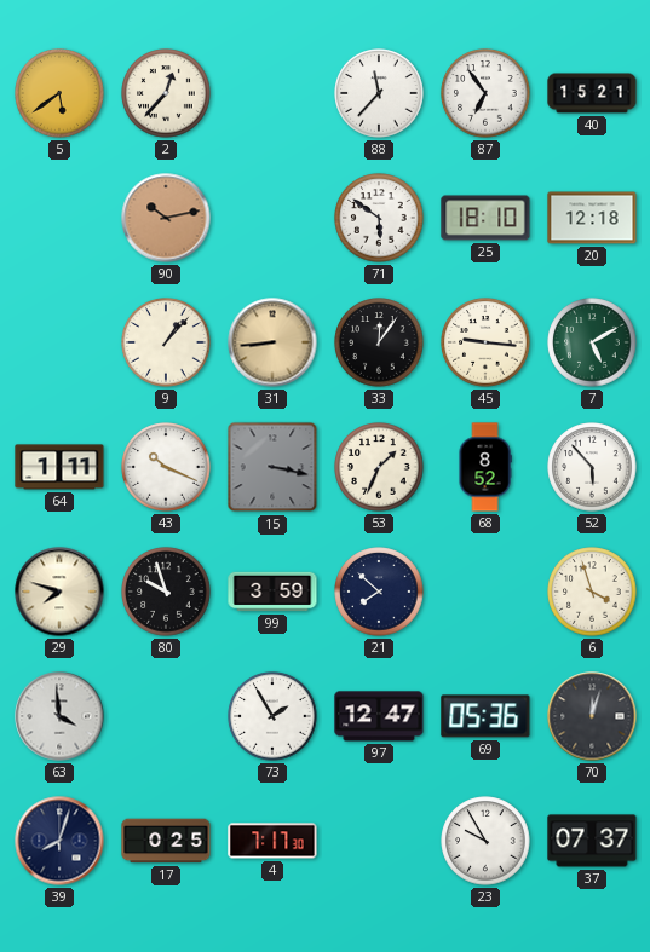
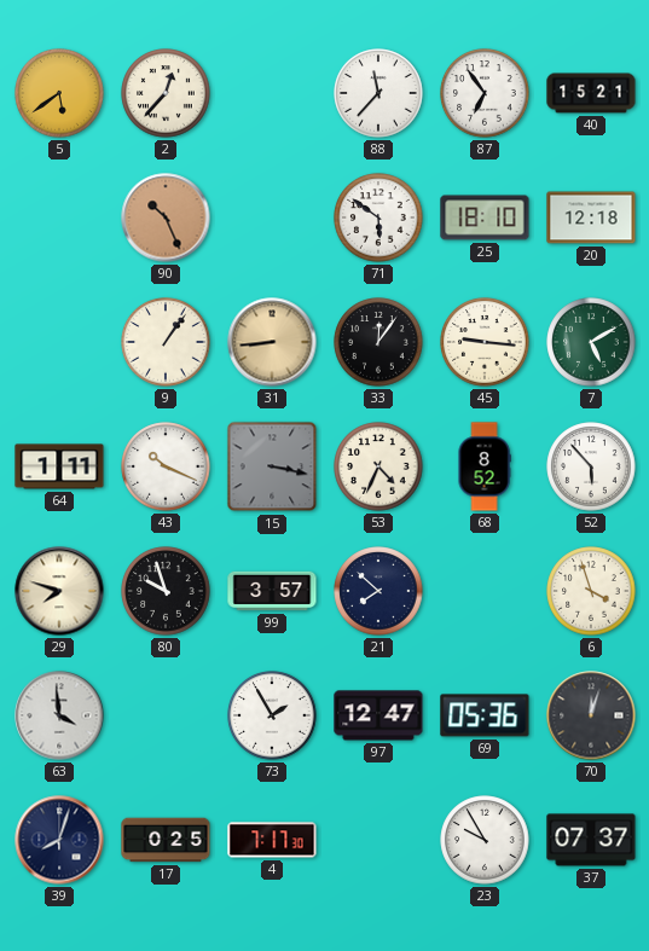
90: 10:13 -> 10:26 (166, 218)
9: 1:07 -> 1:06 (166, 342)
53: 1:34 -> 4:34 (378, 466)
99: 3:59 -> 3:57 (272, 591)
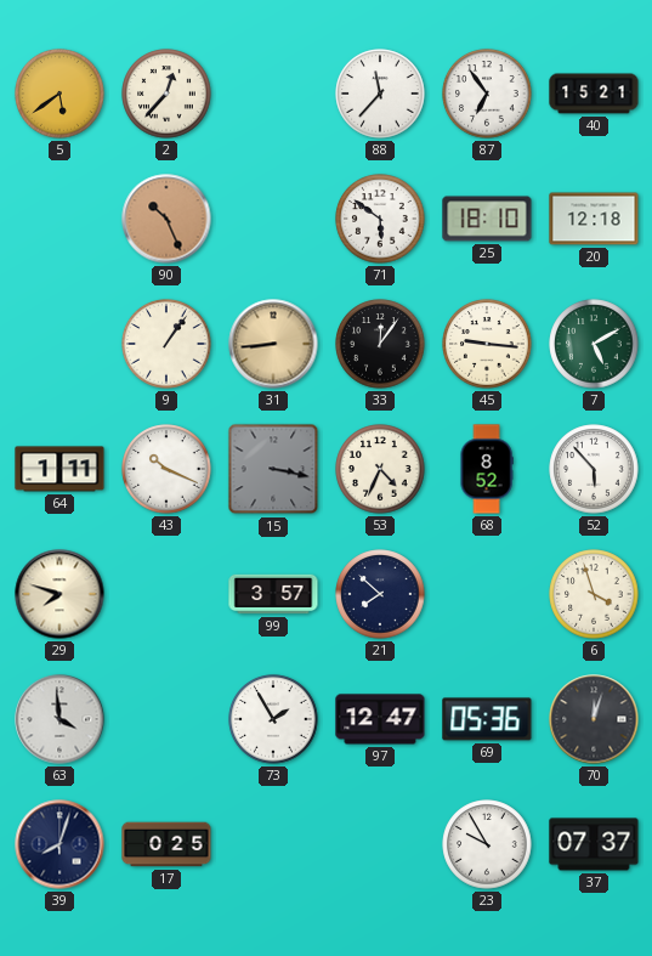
80: 9:57 -> none (166, 591)
4: 7:17 -> none (272, 840)
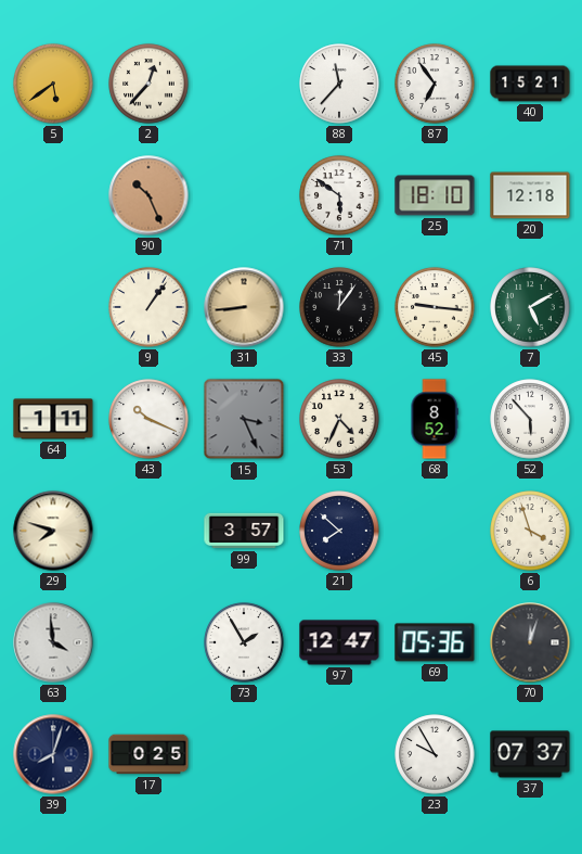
15: 3:17 -> 3:26 (244, 419)
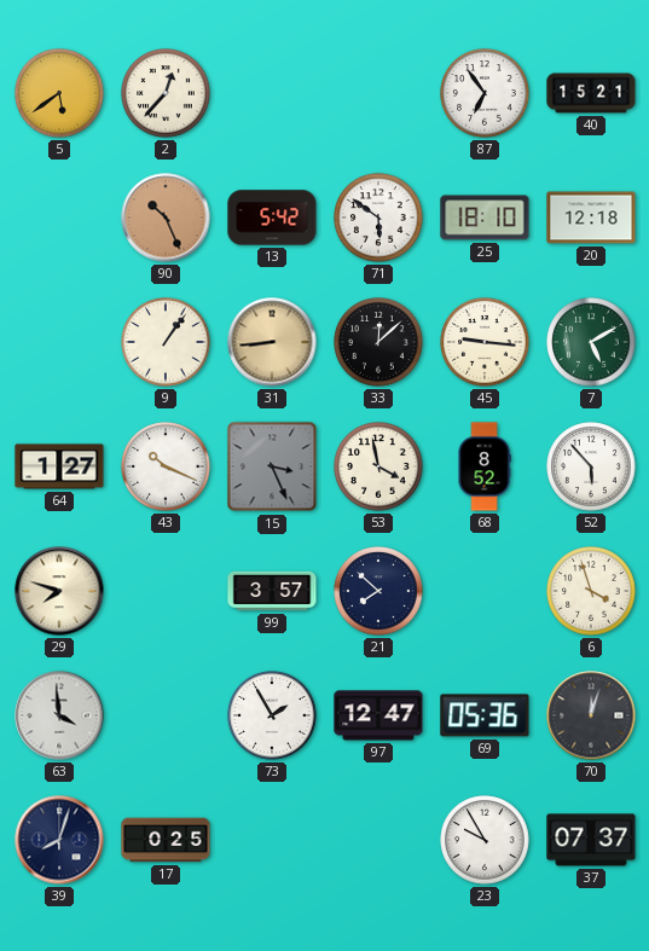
88: 11:37 -> none (339, 84)
13: none -> 5:42 (272, 218)
33: 12:06 -> 12:08 (378, 342)
64: 1:11 -> 1:27 (59, 466)
53: 4:34 -> 3:58 (378, 466)
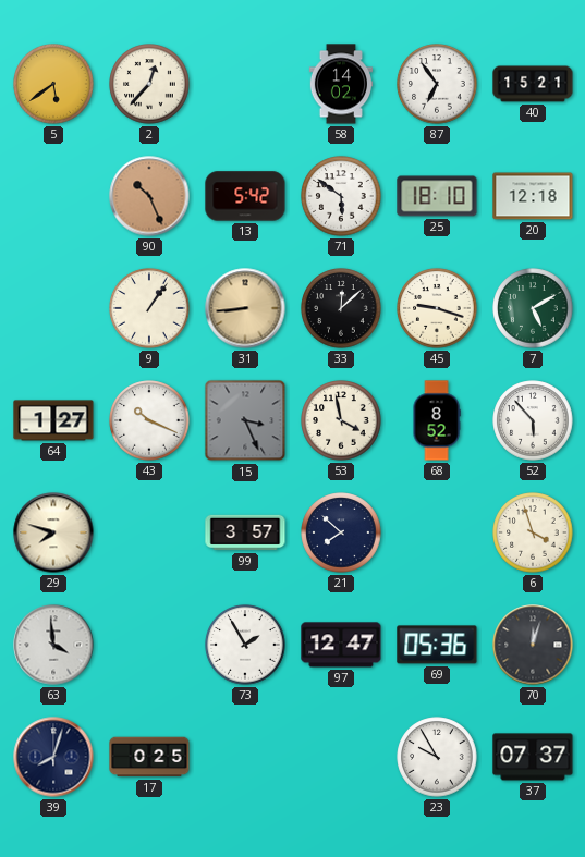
58: none -> 14:02 (341, 84)
45: 9:16 -> 9:18 (437, 308)
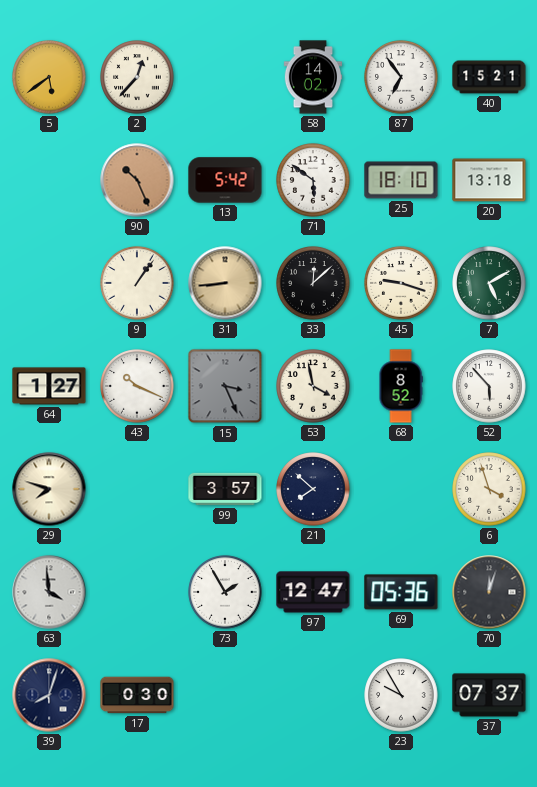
20: 12:18 -> 13:18 (489, 180)
17: 0:25 -> 0:30 (137, 695)
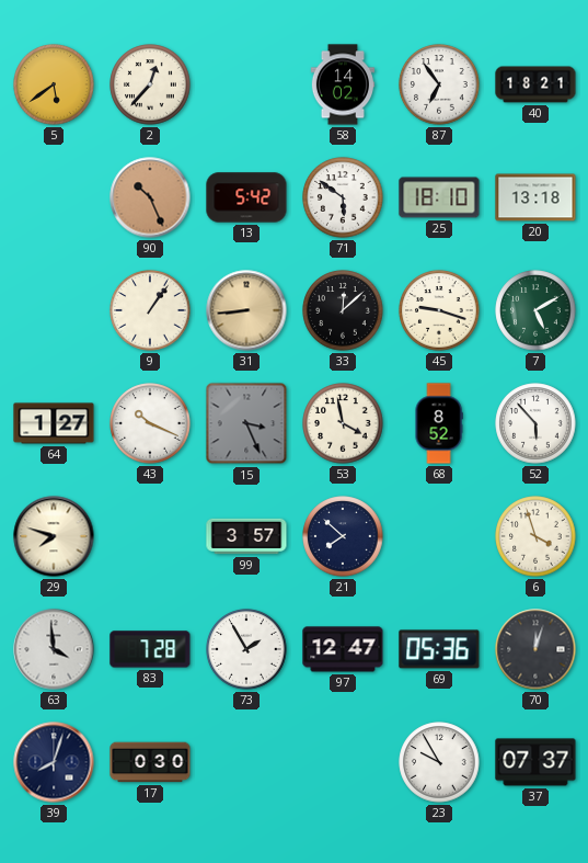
40: 15:21 -> 18:21 (535, 84)
83: none -> 7:28 (150, 649)
